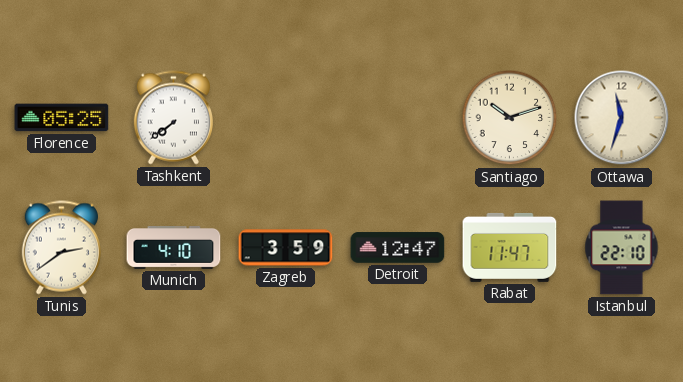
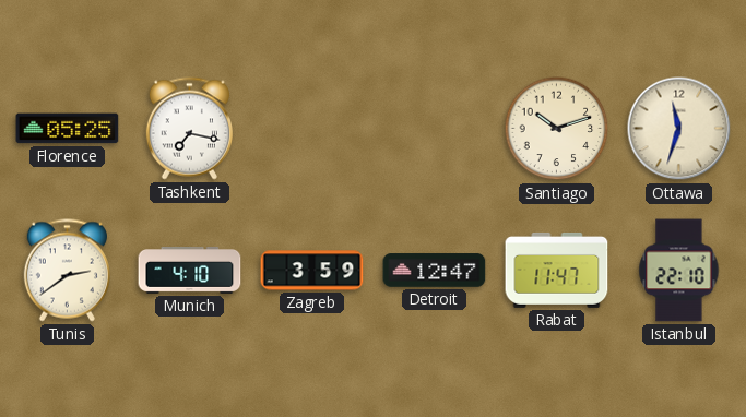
Tashkent: 7:39 -> 7:17 (189, 129)
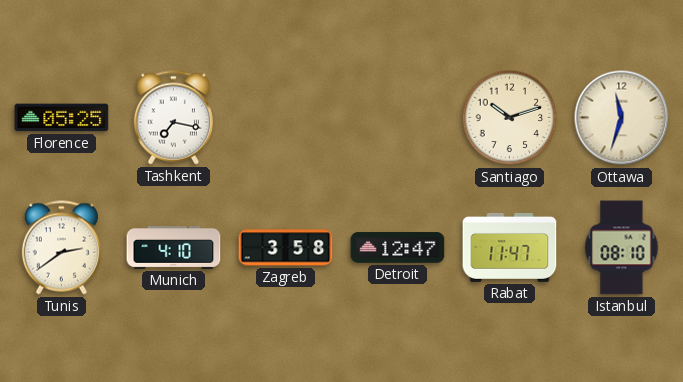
Zagreb: 3:59 -> 3:58 (286, 248)
Istanbul: 22:10 -> 08:10 (622, 248)
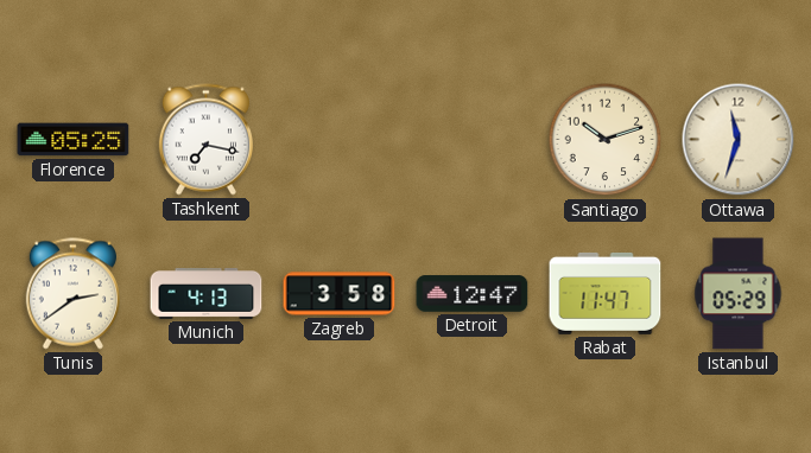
Munich: 4:10 -> 4:13 (207, 294)
Istanbul: 08:10 -> 05:29 (739, 294)
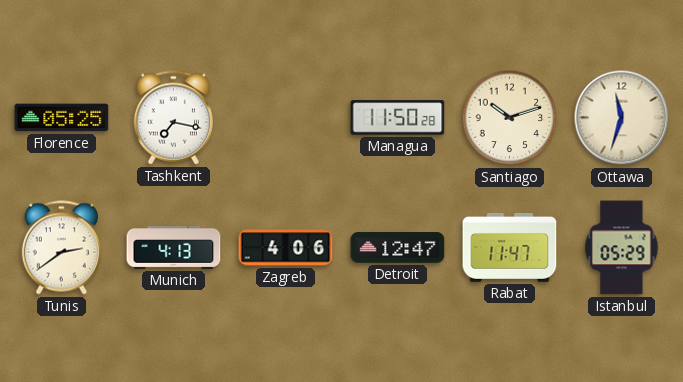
Managua: none -> 11:50 (398, 118)
Zagreb: 3:58 -> 4:06 (286, 248)
